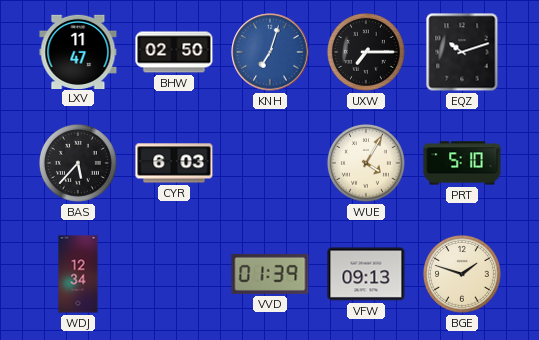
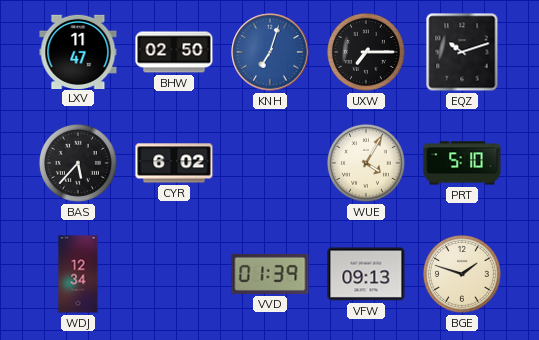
CYR: 6:03 -> 6:02 (174, 163)
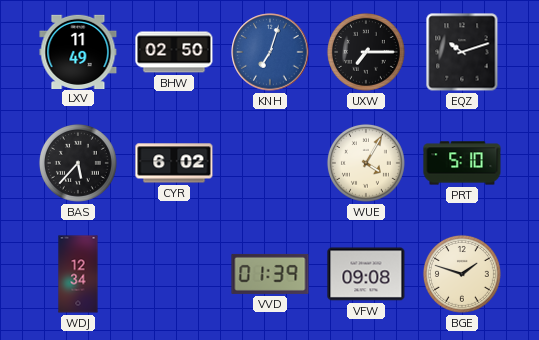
LXV: 11:47 -> 11:49 (78, 51)
VFW: 09:13 -> 09:08 (366, 274)
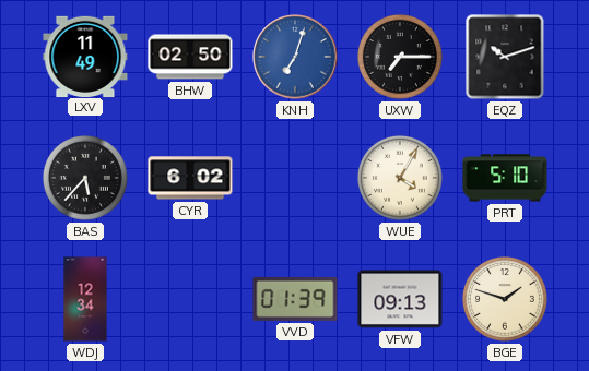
VFW: 09:08 -> 09:13 (400, 299)
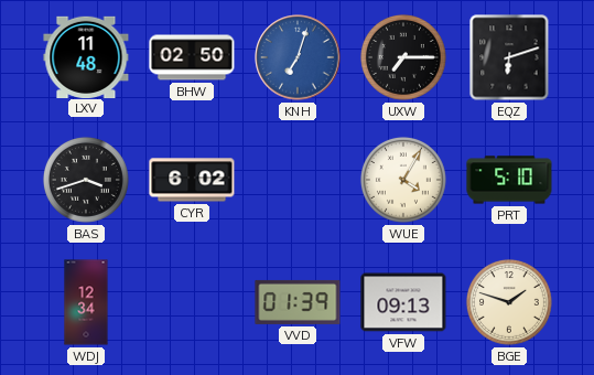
LXV: 11:49 -> 11:48 (86, 56)
EQZ: 10:12 -> 6:12 (509, 57)
BAS: 5:37 -> 3:42 (86, 180)
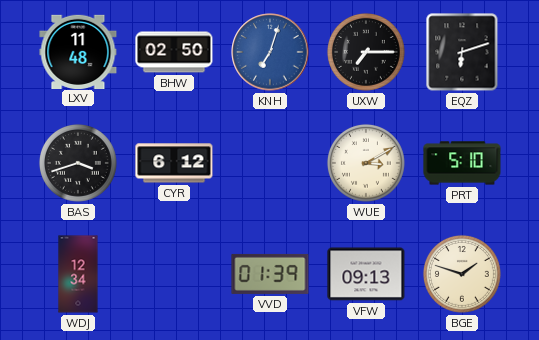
CYR: 6:02 -> 6:12 (174, 163)
WUE: 4:05 -> 3:10 (366, 163)
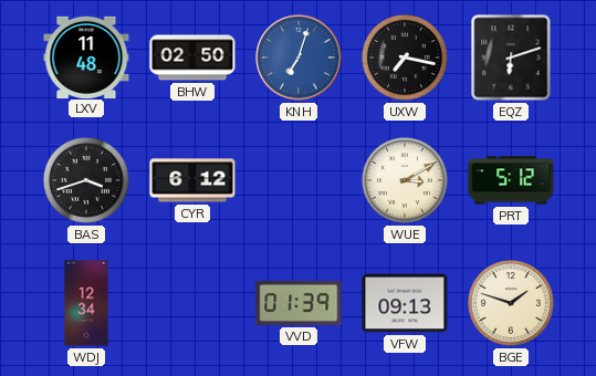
UXW: 7:15 -> 7:17 (405, 58)
PRT: 5:10 -> 5:12 (511, 180)
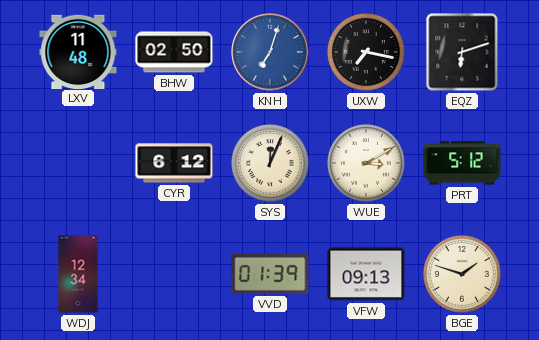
BAS: 3:42 -> none (86, 180)
SYS: none -> 12:04 (270, 163)
